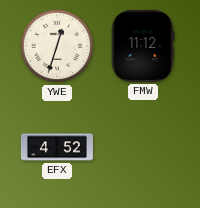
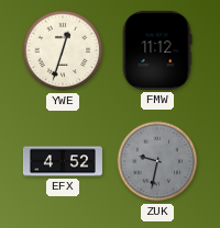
ZUK: none -> 9:32 (157, 161)
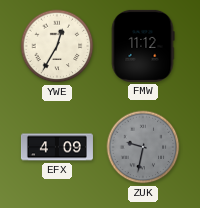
YWE: 12:33 -> 12:35 (57, 46)
EFX: 4:52 -> 4:09 (57, 147)
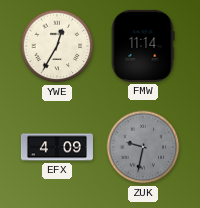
FMW: 11:12 -> 11:14 (143, 46)
